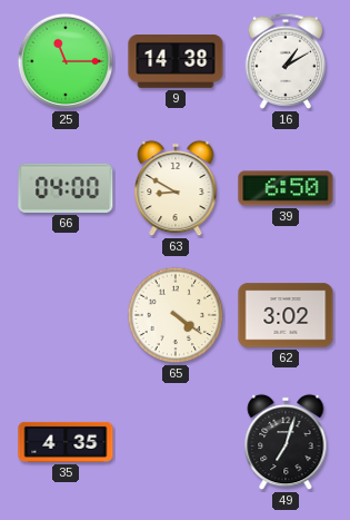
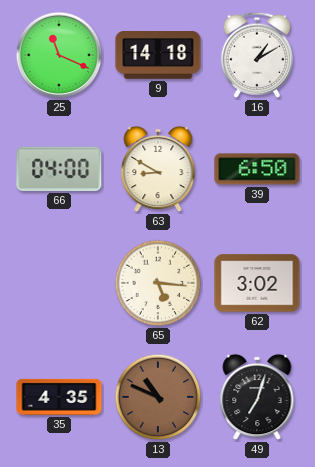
25: 11:15 -> 11:19 (59, 55)
9: 14:38 -> 14:18 (158, 56)
65: 4:21 -> 5:16 (158, 283)
13: none -> 10:49 (158, 397)
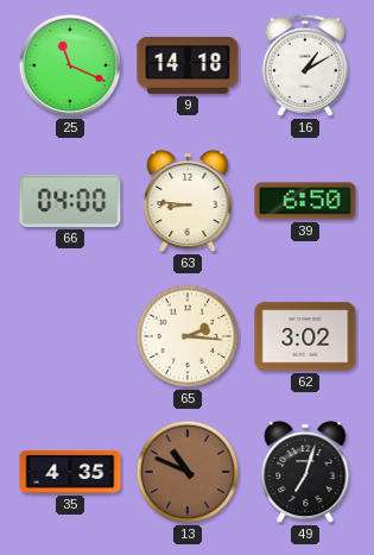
63: 8:50 -> 8:46 (188, 201)
65: 5:16 -> 2:16 (188, 336)
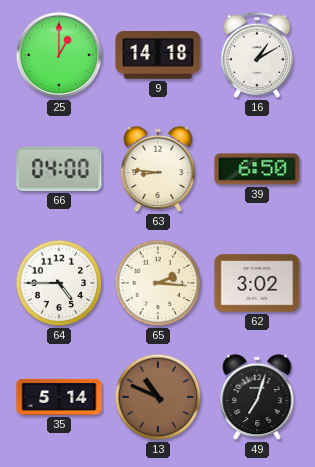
25: 11:19 -> 1:00 (59, 55)
64: none -> 4:45 (59, 283)
35: 4:35 -> 5:14 (59, 397)
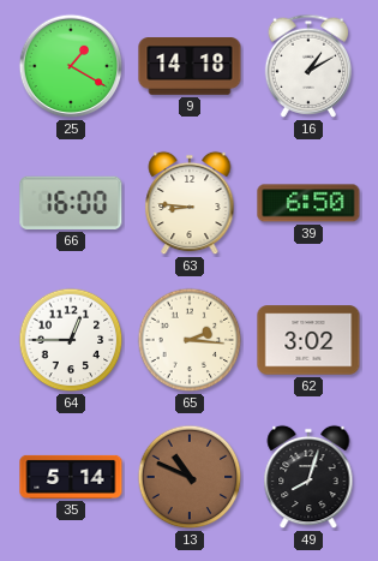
25: 1:00 -> 1:20 (71, 66)
66: 04:00 -> 16:00 (71, 203)
64: 4:45 -> 12:45 (71, 340)
49: 7:03 -> 8:03 (308, 477)
